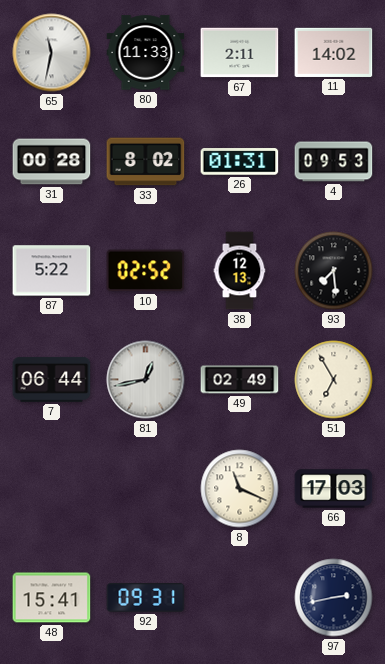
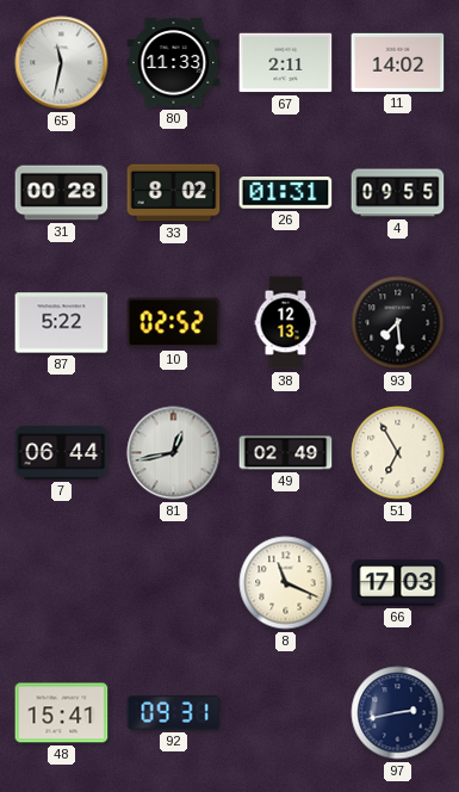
4: 09:53 -> 09:55 (398, 193)
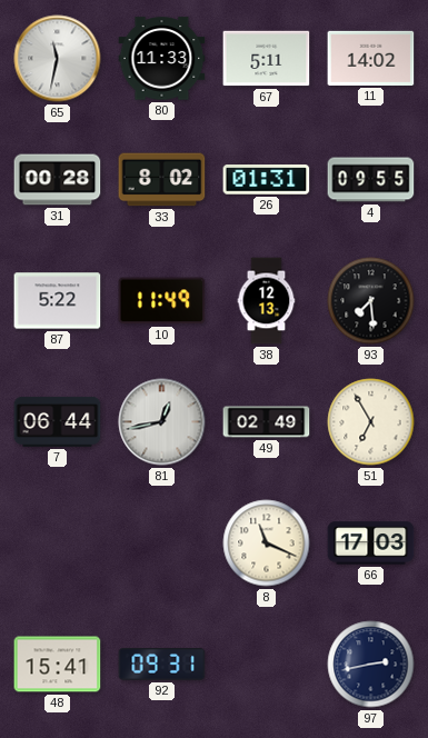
67: 2:11 -> 5:11 (267, 59)
10: 02:52 -> 11:49 (162, 301)
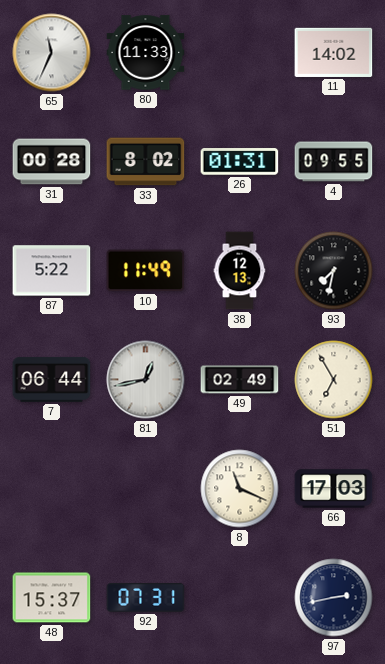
65: 11:32 -> 11:34 (52, 53)
67: 5:11 -> none (267, 59)
93: 7:29 -> 7:32 (334, 271)
48: 15:41 -> 15:37 (52, 598)
92: 09:31 -> 07:31 (146, 598)
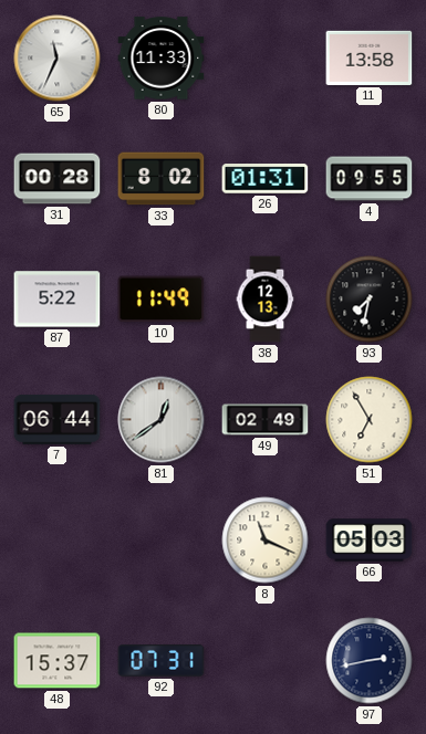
11: 14:02 -> 13:58 (370, 57)
81: 12:43 -> 12:39 (162, 420)
66: 17:03 -> 05:03 (370, 541)
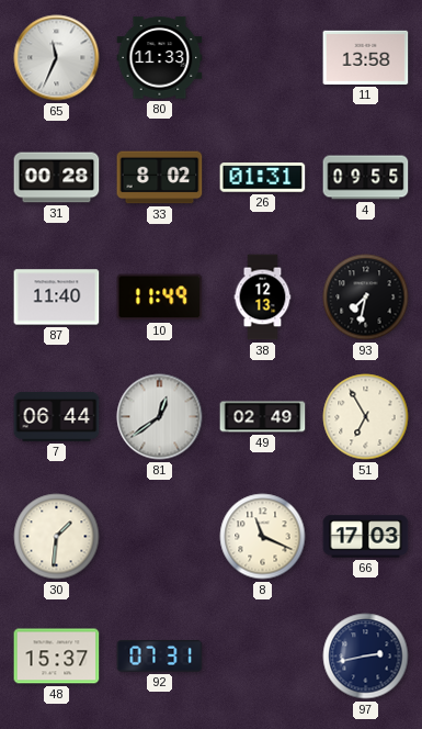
87: 5:22 -> 11:40 (57, 298)
30: none -> 1:31 (57, 537)
66: 05:03 -> 17:03 (366, 537)
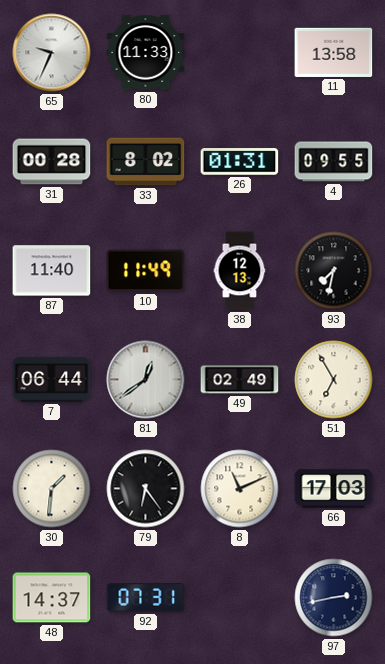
65: 11:34 -> 9:34 (52, 53)
79: none -> 6:24 (146, 489)
8: 11:19 -> 11:11 (240, 489)
48: 15:37 -> 14:37 (52, 598)
